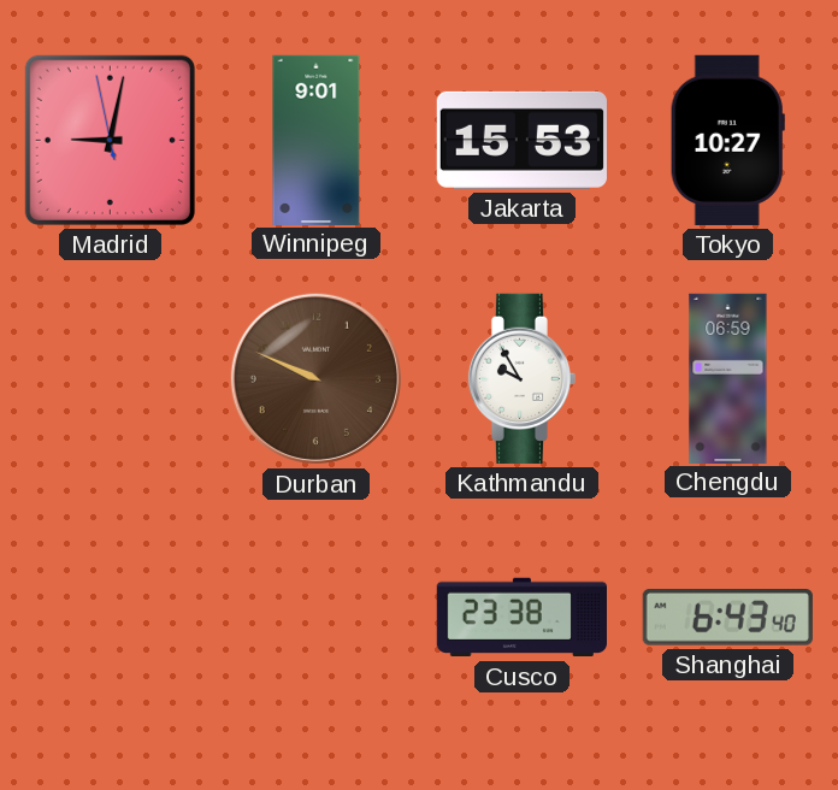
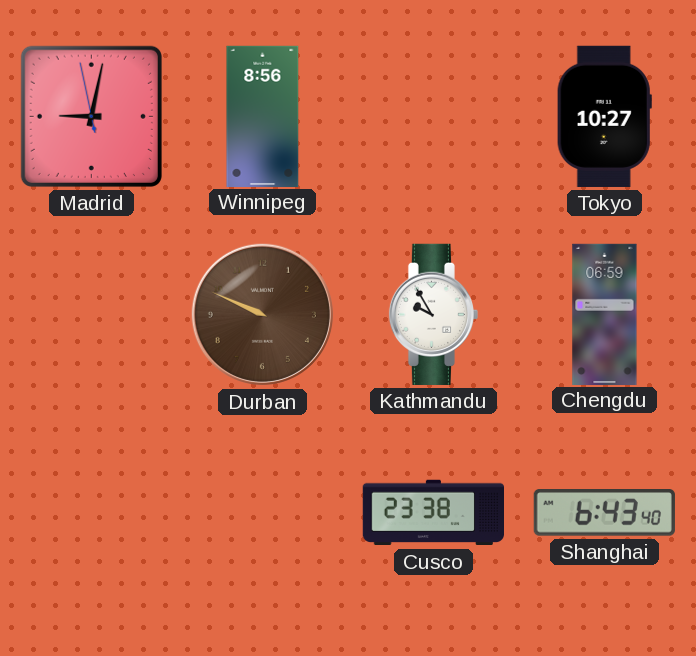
Winnipeg: 9:01 -> 8:56 (263, 116)
Jakarta: 15:53 -> none (521, 140)
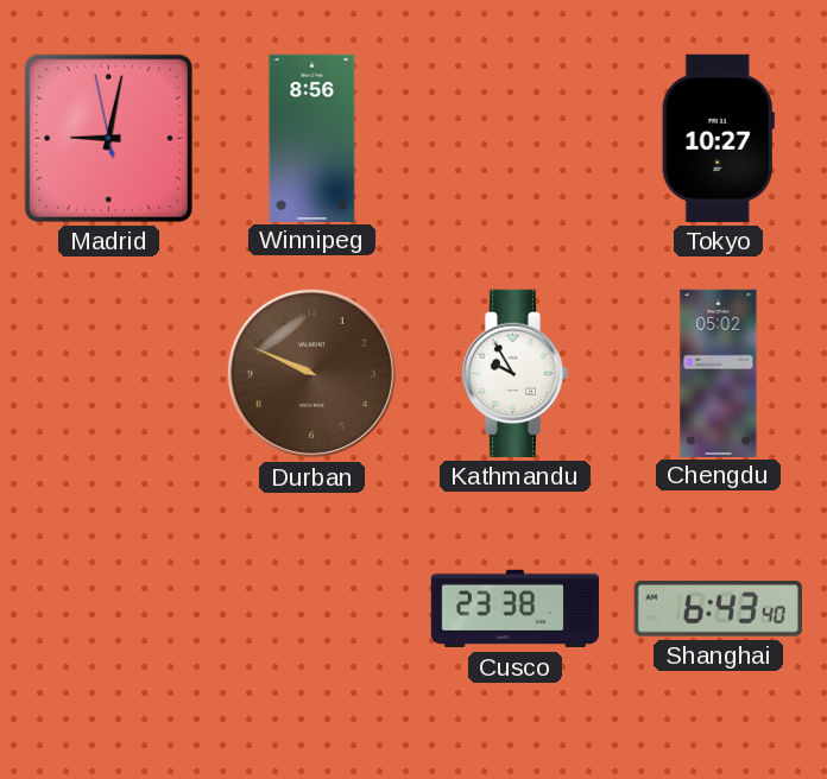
Chengdu: 06:59 -> 05:02 (719, 373)
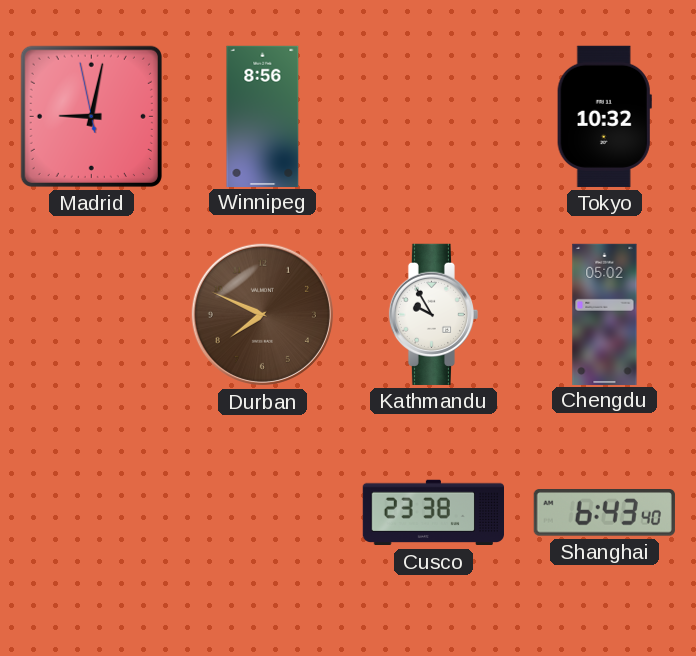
Tokyo: 10:27 -> 10:32 (604, 116)
Durban: 9:49 -> 7:49 (262, 314)
